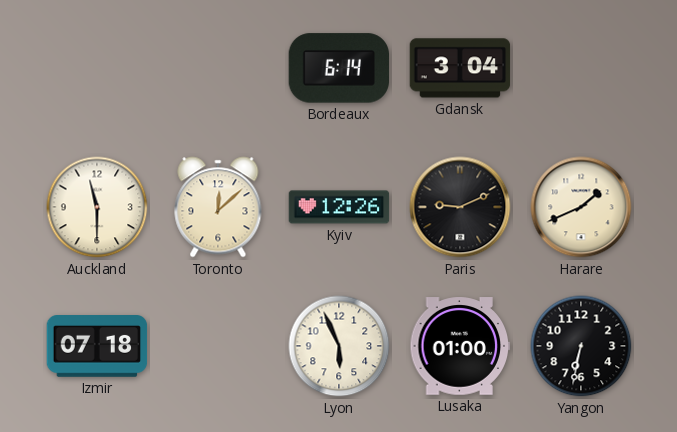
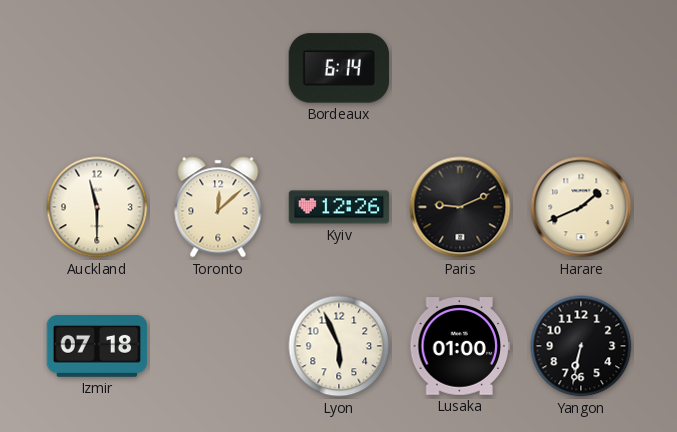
Gdansk: 3:04 -> none (460, 68)
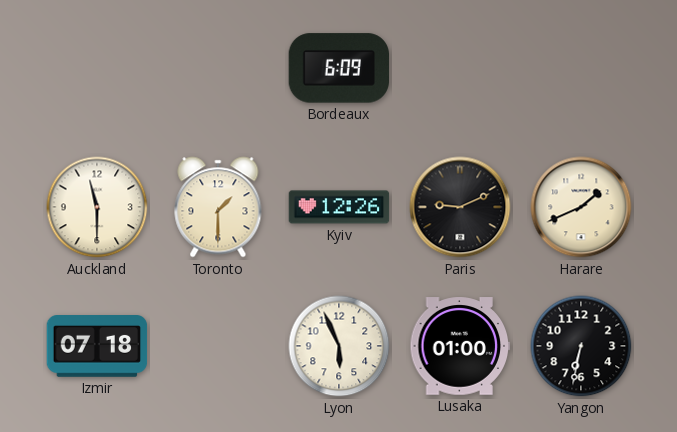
Bordeaux: 6:14 -> 6:09 (339, 68)
Toronto: 12:08 -> 1:30 (218, 207)
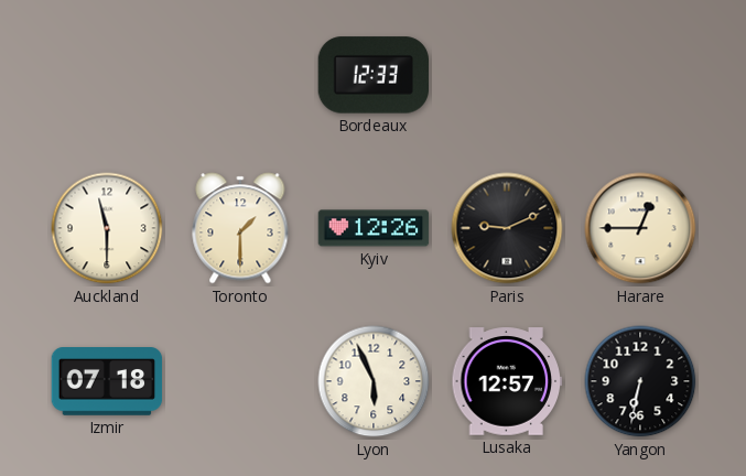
Bordeaux: 6:09 -> 12:33 (374, 75)
Harare: 1:41 -> 12:45 (640, 228)
Lusaka: 01:00 -> 12:57 (507, 381)
